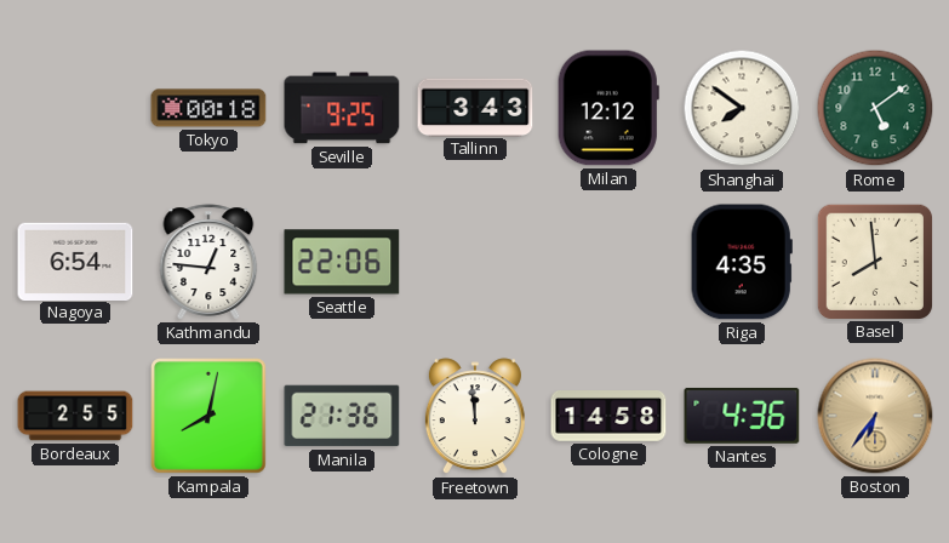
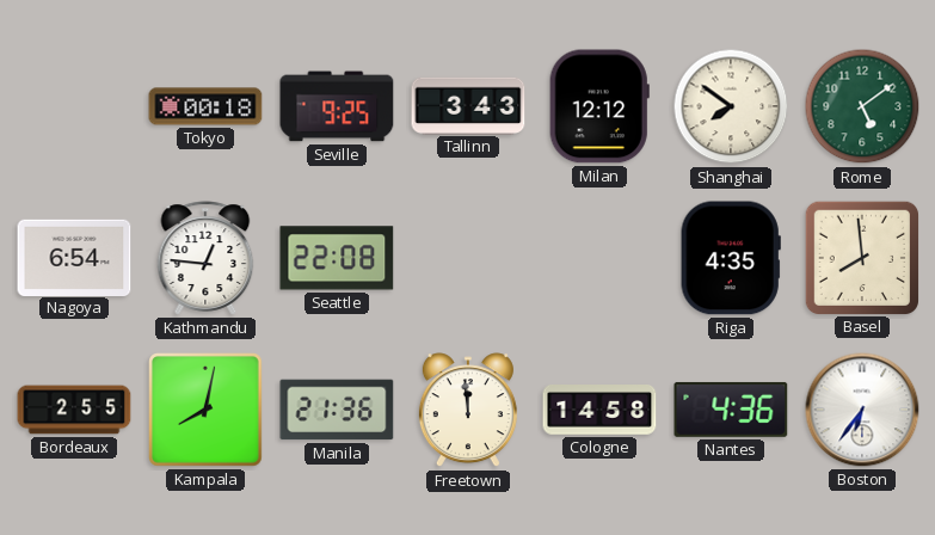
Seattle: 22:06 -> 22:08 (337, 258)
Boston dial: champagne -> white (862, 410)
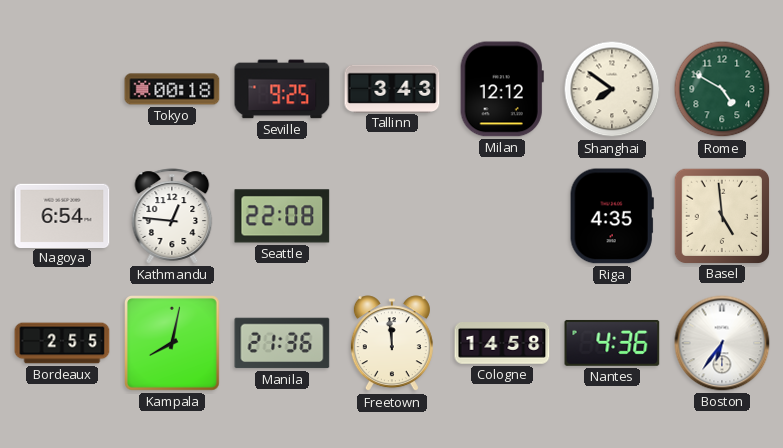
Rome: 5:09 -> 4:50 (722, 89)
Basel: 7:59 -> 4:59 (721, 215)
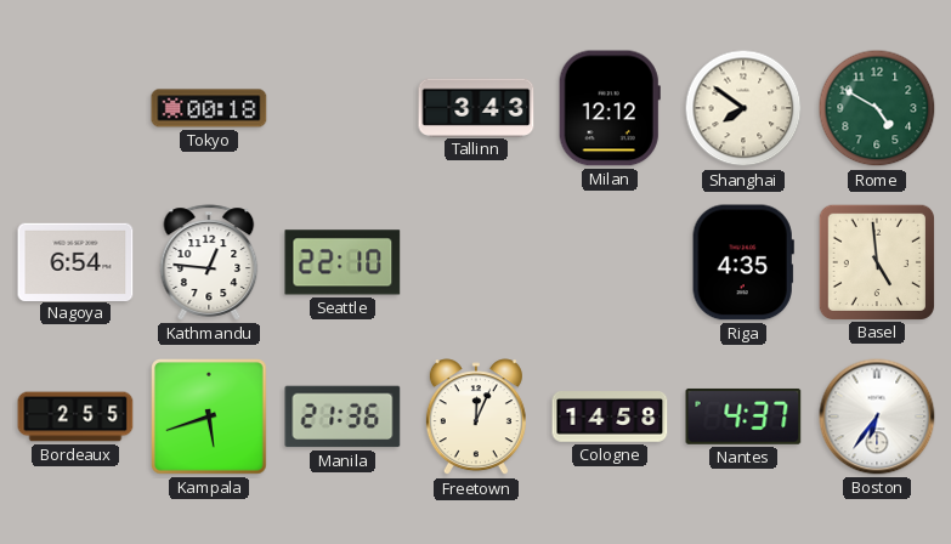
Seville: 9:25 -> none (282, 89)
Seattle: 22:08 -> 22:10 (343, 262)
Kampala: 8:02 -> 5:42 (210, 418)
Freetown: 11:59 -> 12:04 (476, 418)
Nantes: 4:36 -> 4:37 (743, 416)
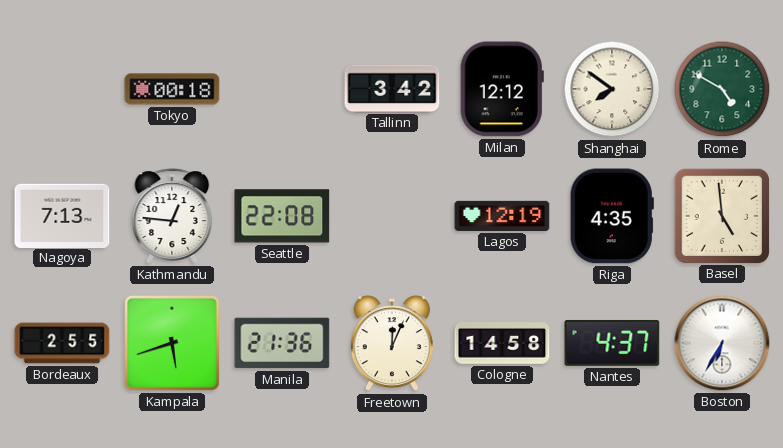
Tallinn: 3:43 -> 3:42 (392, 88)
Nagoya: 6:54 -> 7:13 (62, 215)
Seattle: 22:10 -> 22:08 (282, 216)
Lagos: none -> 12:19 (502, 216)
Boston: 6:36 -> 6:35 (722, 343)
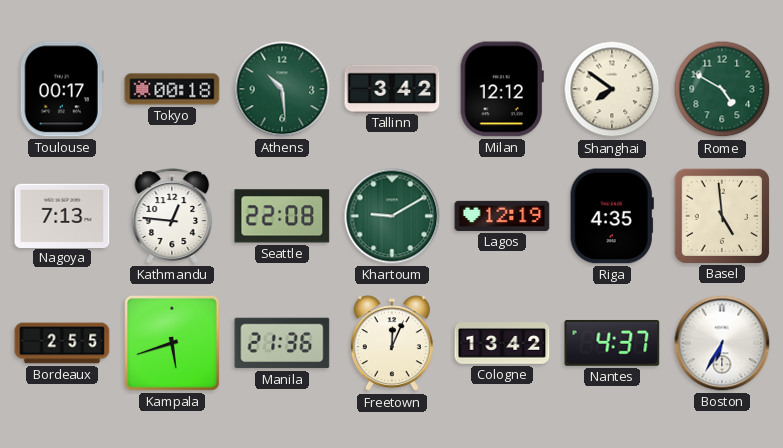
Toulouse: none -> 00:17 (62, 89)
Athens: none -> 10:29 (282, 89)
Khartoum: none -> 9:10 (392, 216)
Cologne: 14:58 -> 13:42 (502, 343)
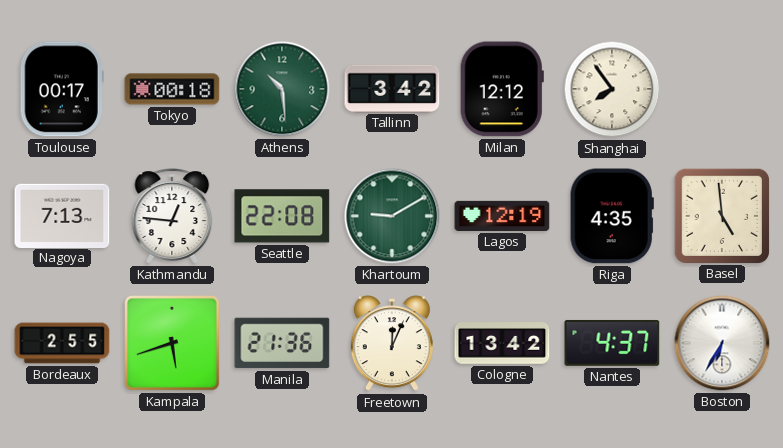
Shanghai: 7:51 -> 7:54 (612, 89)
Rome: 4:50 -> none (722, 89)
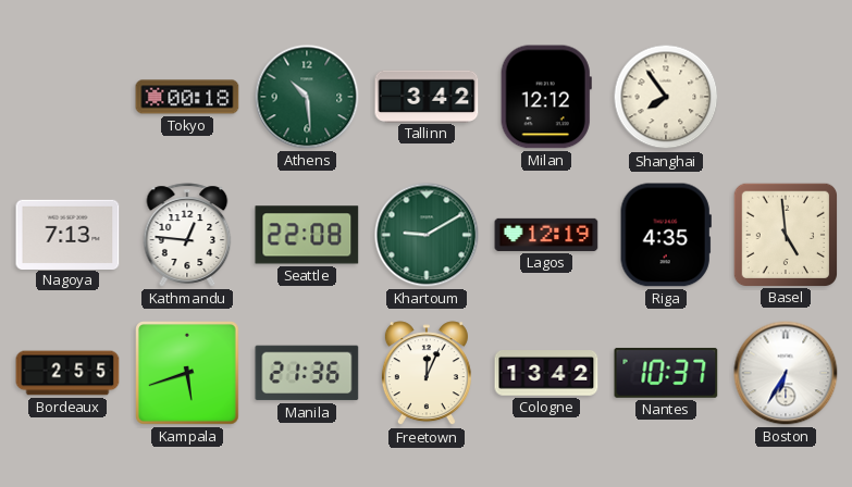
Toulouse: 00:17 -> none (62, 89)
Nantes: 4:37 -> 10:37 (666, 373)
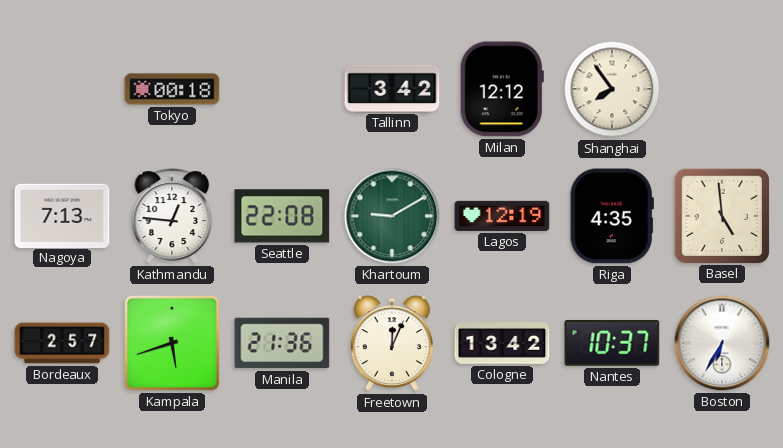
Athens: 10:29 -> none (307, 97)
Bordeaux: 2:55 -> 2:57 (62, 343)
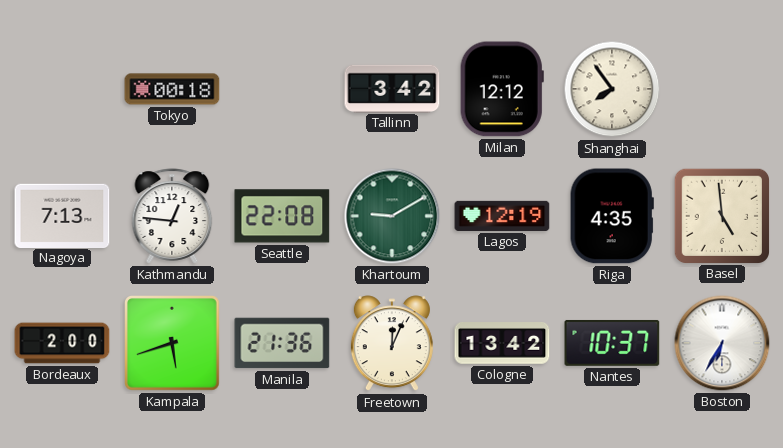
Bordeaux: 2:57 -> 2:00 (62, 343)
